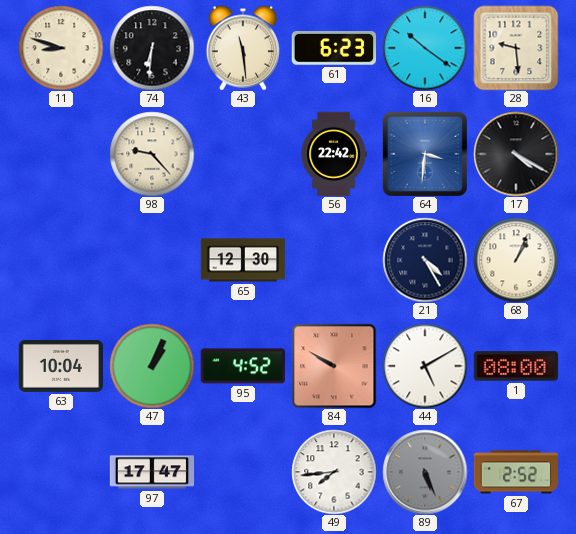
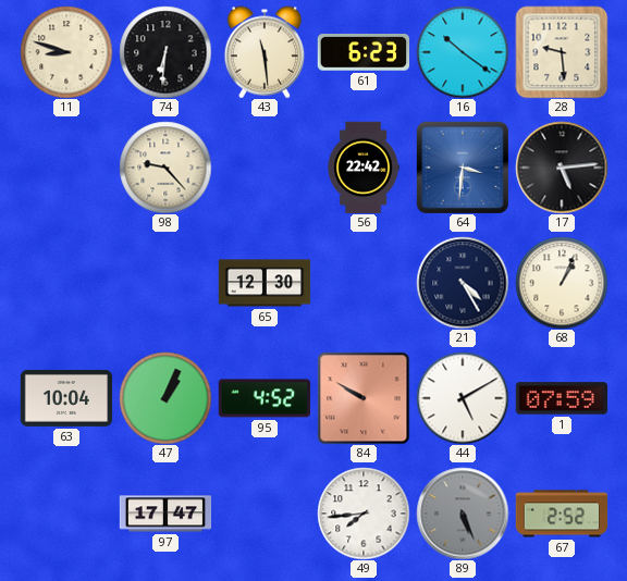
17: 4:20 -> 5:14 (562, 168)
1: 08:00 -> 07:59 (562, 398)
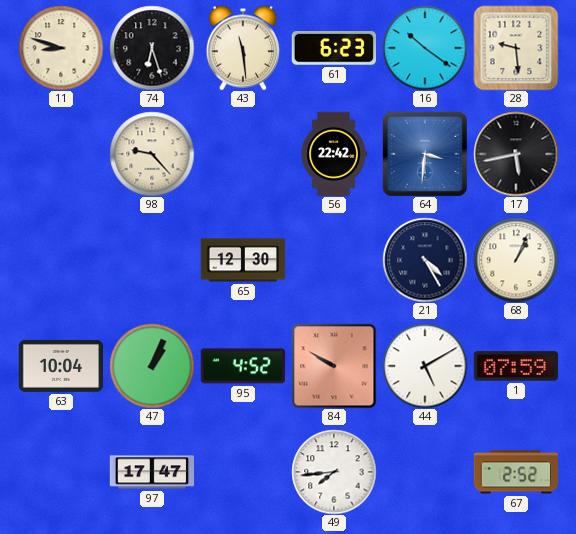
74: 6:31 -> 6:27 (152, 48)
17: 5:14 -> 5:43 (516, 154)
89: 5:26 -> none (463, 514)
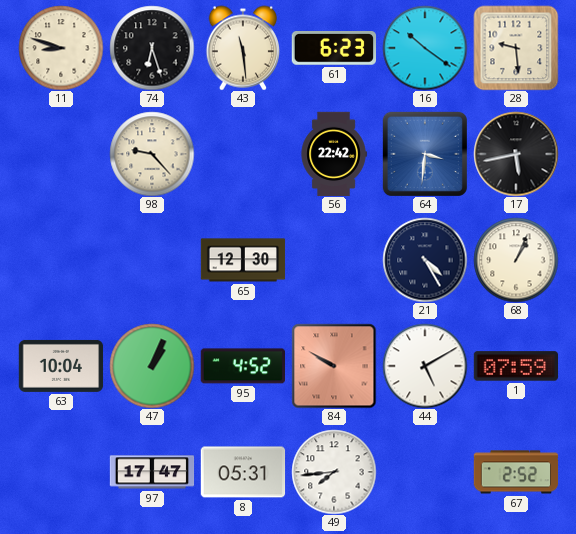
8: none -> 05:31 (243, 472)
